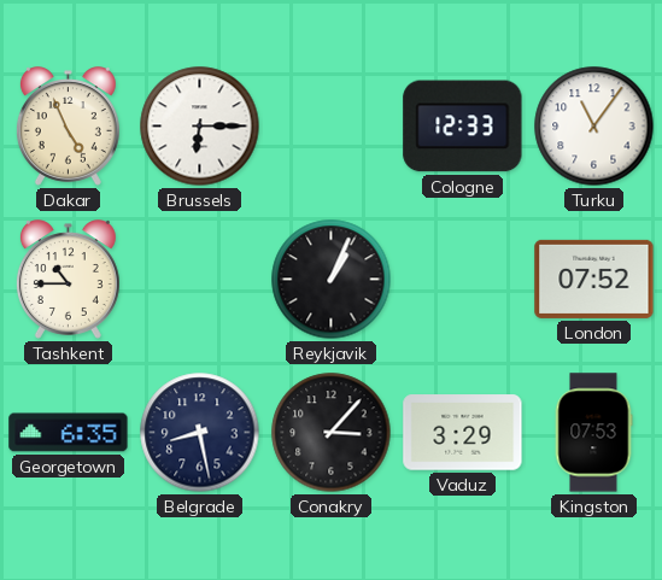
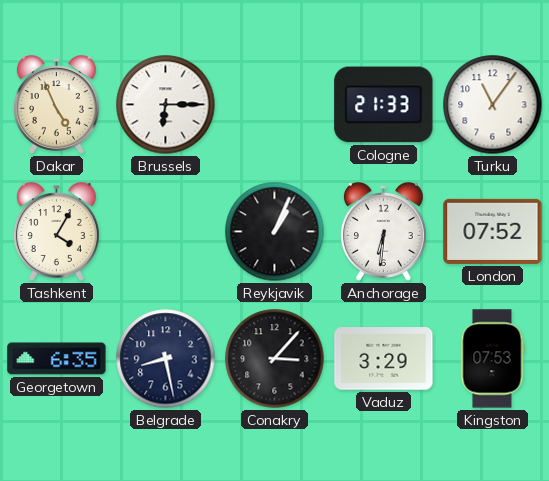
Cologne: 12:33 -> 21:33 (384, 105)
Tashkent: 10:45 -> 4:05 (56, 232)
Anchorage: none -> 6:31 (383, 232)
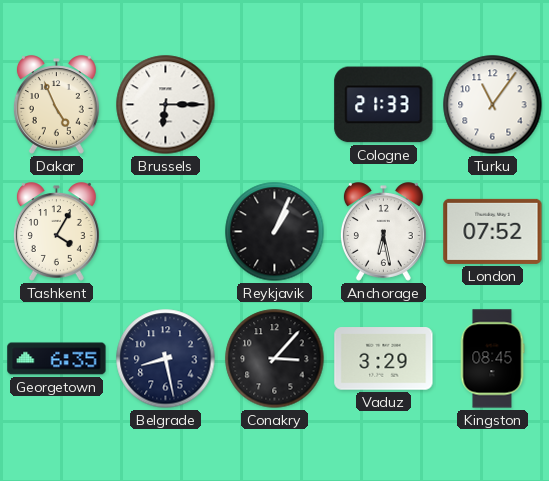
Anchorage: 6:31 -> 6:28 (383, 232)
Kingston: 07:53 -> 08:45 (492, 359)
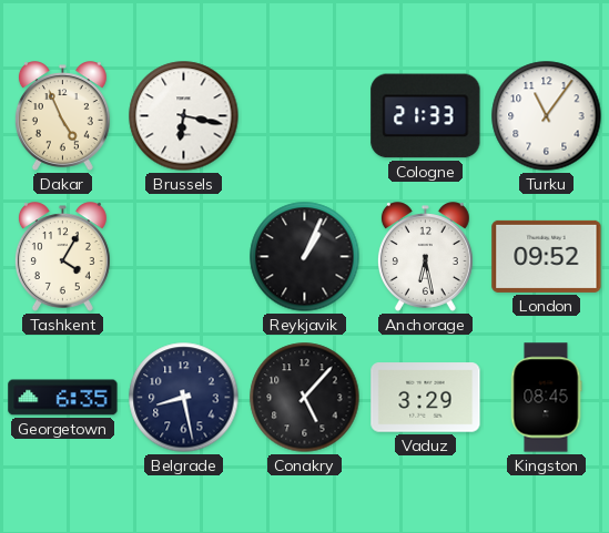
Brussels: 6:15 -> 6:17 (184, 116)
London: 07:52 -> 09:52 (547, 256)
Conakry: 3:07 -> 5:07 (305, 398)
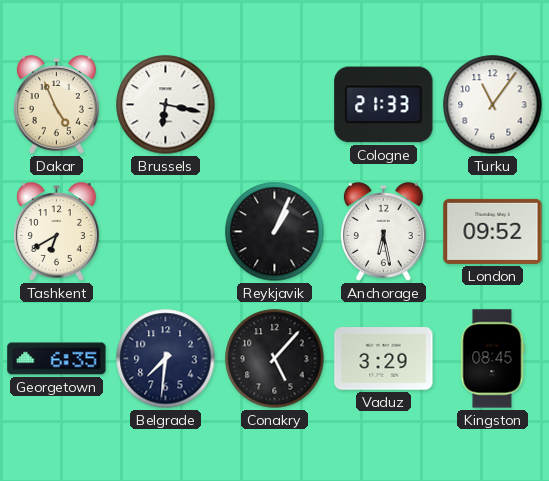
Tashkent: 4:05 -> 6:40 (56, 232)
Belgrade: 8:28 -> 7:31 (166, 359)
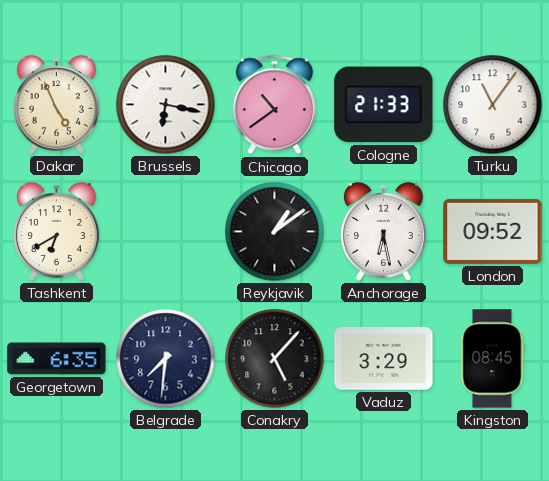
Chicago: none -> 10:39 (274, 105)
Reykjavik: 1:04 -> 1:09 (275, 232)
